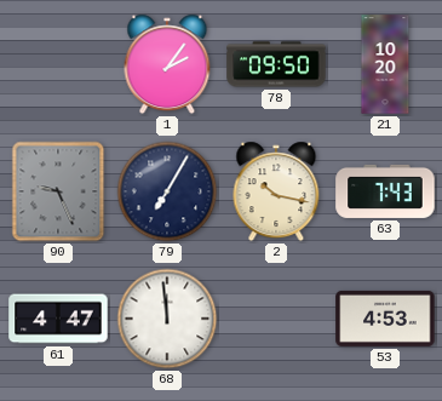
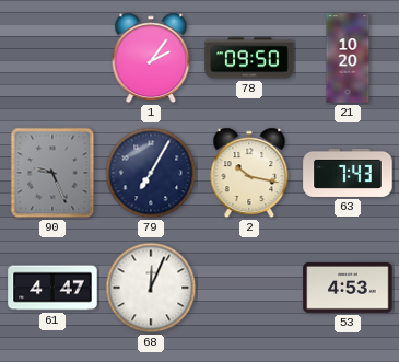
68: 11:59 -> 12:04 (151, 288)
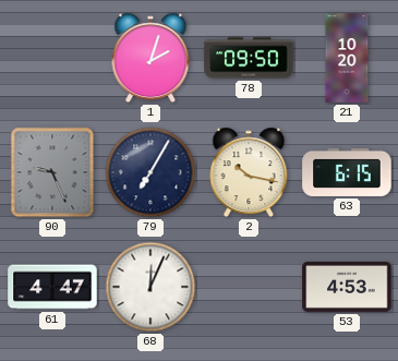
1: 2:06 -> 2:03 (150, 58)
63: 7:43 -> 6:15 (347, 172)
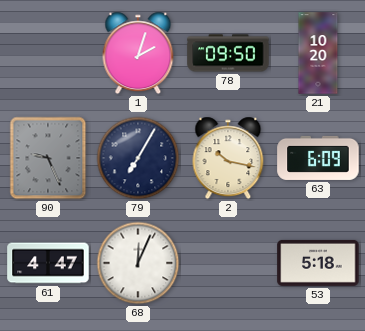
63: 6:15 -> 6:09 (318, 158)
53: 4:53 -> 5:18 (318, 263)
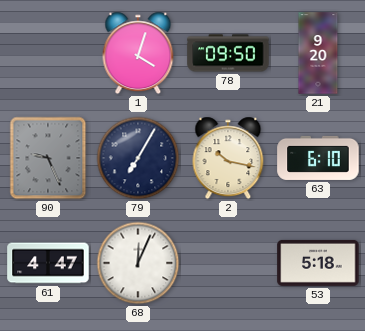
1: 2:03 -> 4:03 (138, 53)
21: 10:20 -> 9:20 (318, 53)
63: 6:09 -> 6:10 (318, 158)
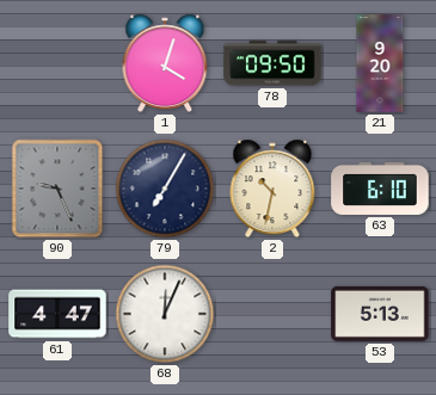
2: 10:17 -> 10:32 (272, 189)
53: 5:18 -> 5:13 (380, 314)
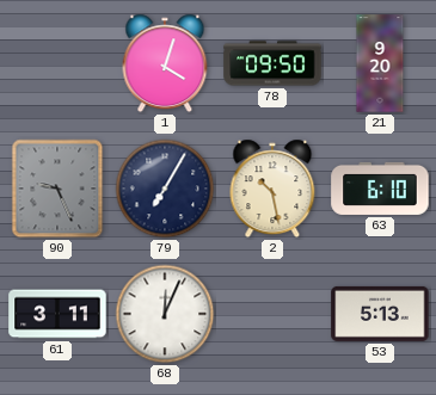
2: 10:32 -> 10:28 (272, 189)
61: 4:47 -> 3:11 (57, 314)
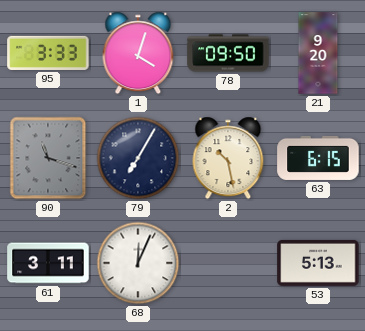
95: none -> 3:33 (48, 53)
90: 9:26 -> 11:18 (48, 158)
63: 6:10 -> 6:15 (318, 158)
